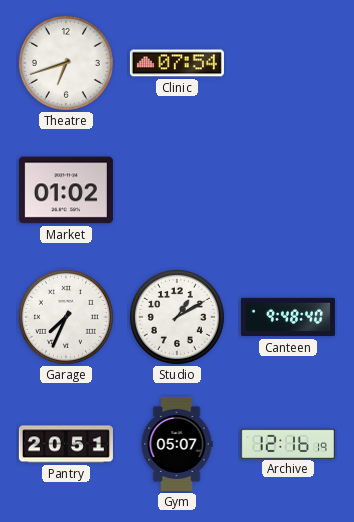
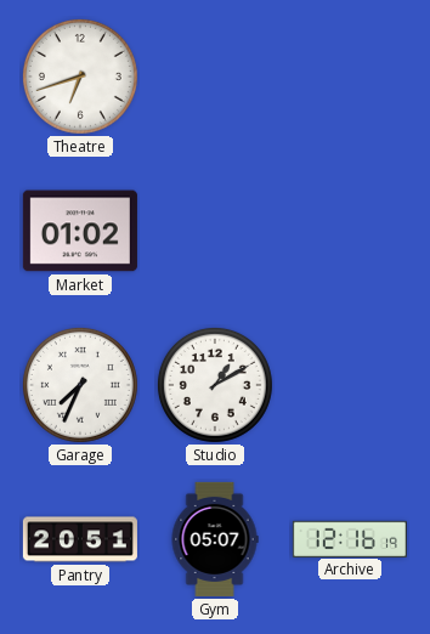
Clinic: 07:54 -> none (177, 63)
Canteen: 9:48 -> none (288, 317)
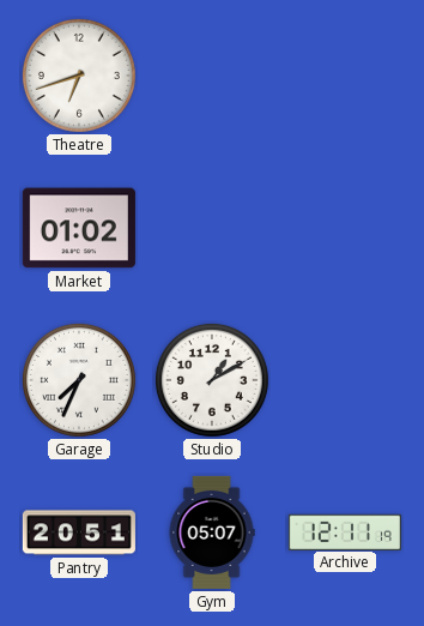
Archive: 12:16 -> 12:11 (345, 531)
